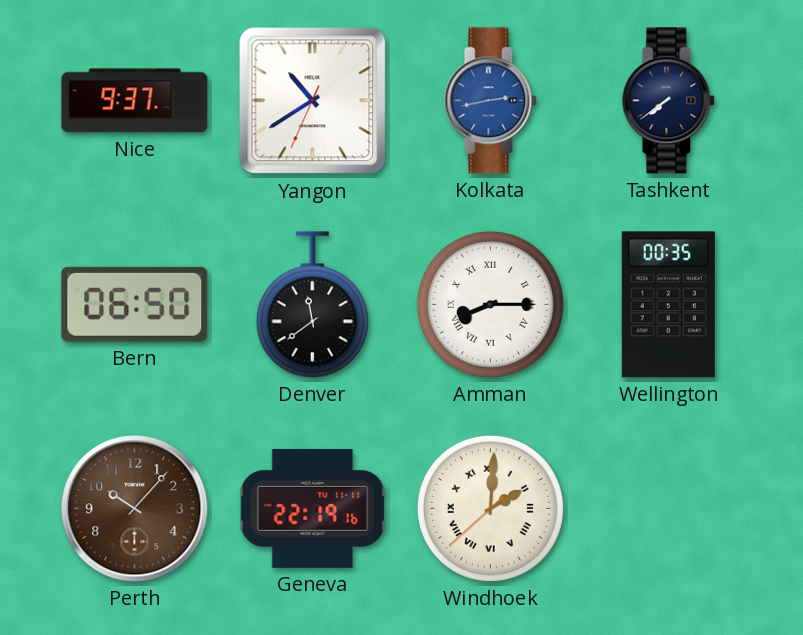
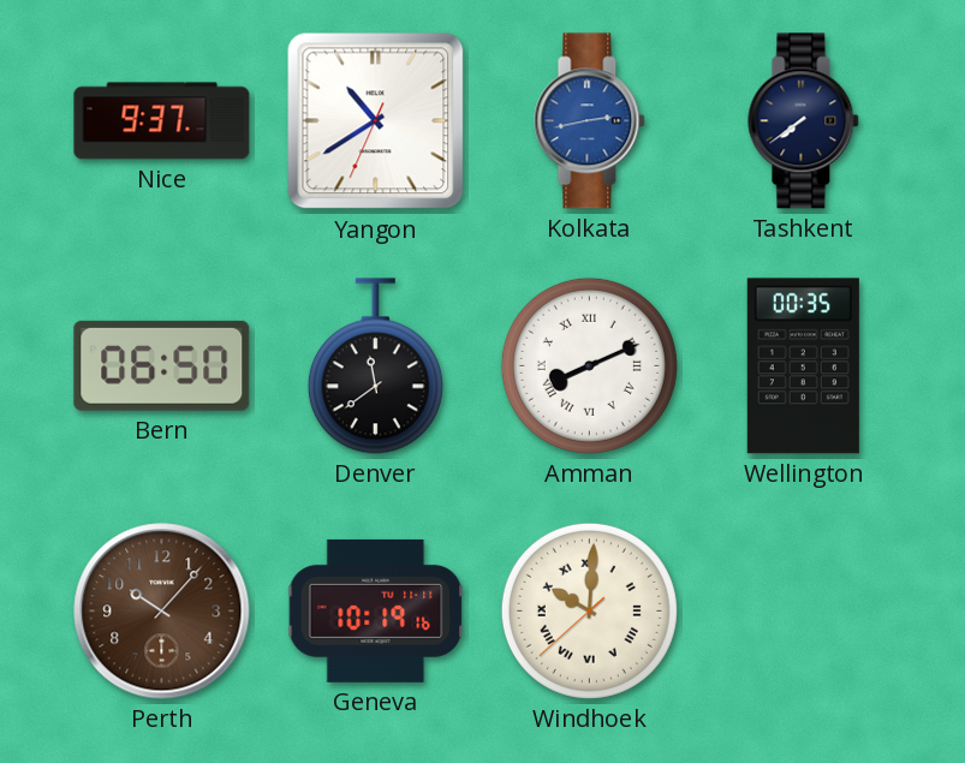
Amman: 8:15 -> 8:11 (589, 365)
Geneva: 22:19 -> 10:19 (376, 610)
Windhoek: 2:00 -> 10:00 (589, 610)
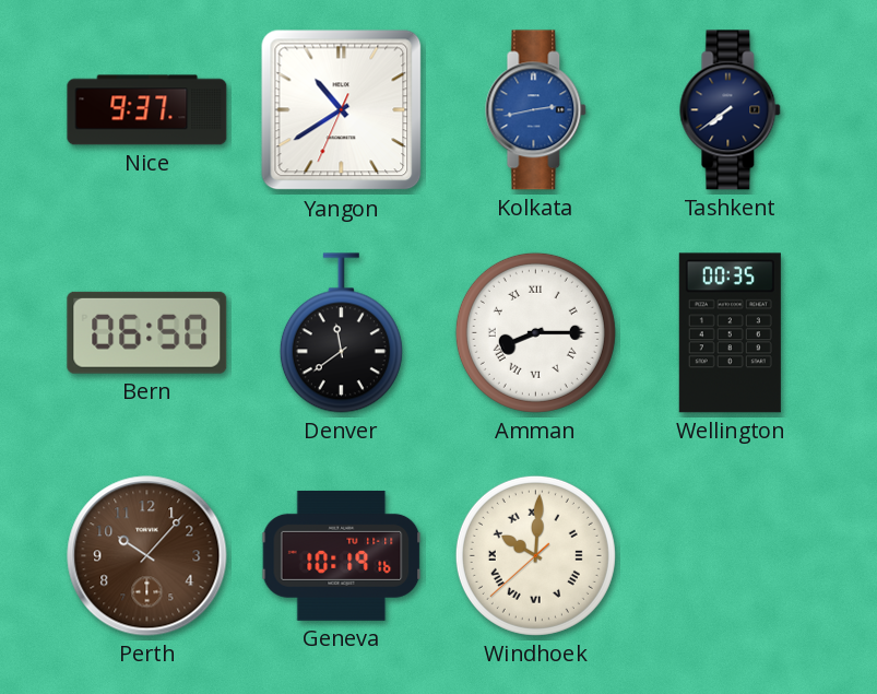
Amman: 8:11 -> 8:15 (535, 332)
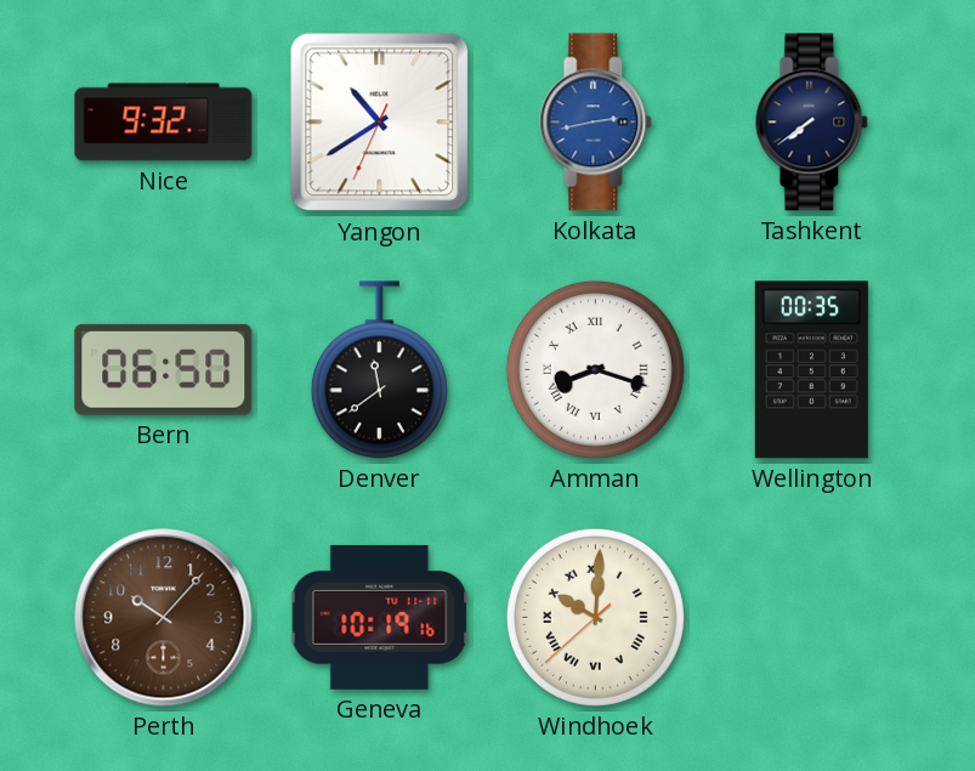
Nice: 9:37 -> 9:32 (164, 123)
Amman: 8:15 -> 8:18 (595, 369)
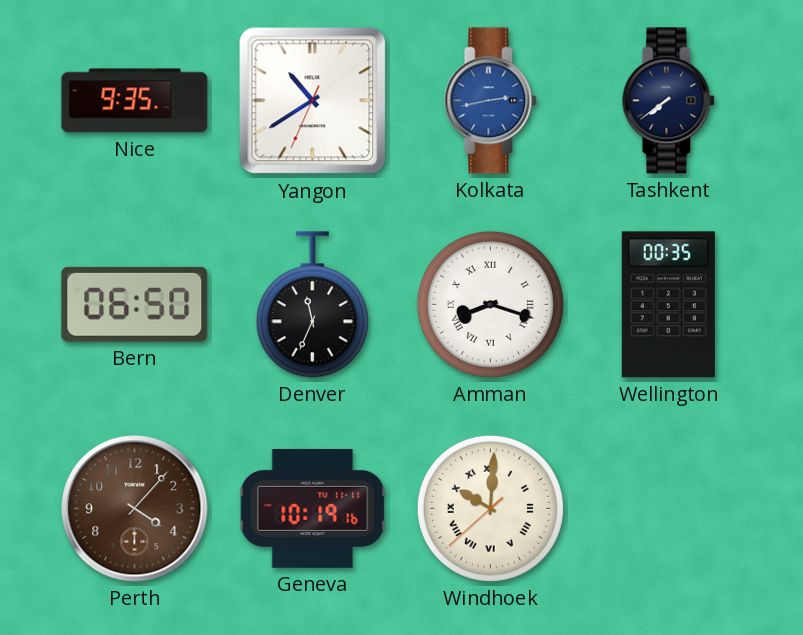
Nice: 9:32 -> 9:35 (135, 101)
Denver: 11:39 -> 11:34 (312, 305)
Perth: 10:07 -> 4:07 (135, 509)
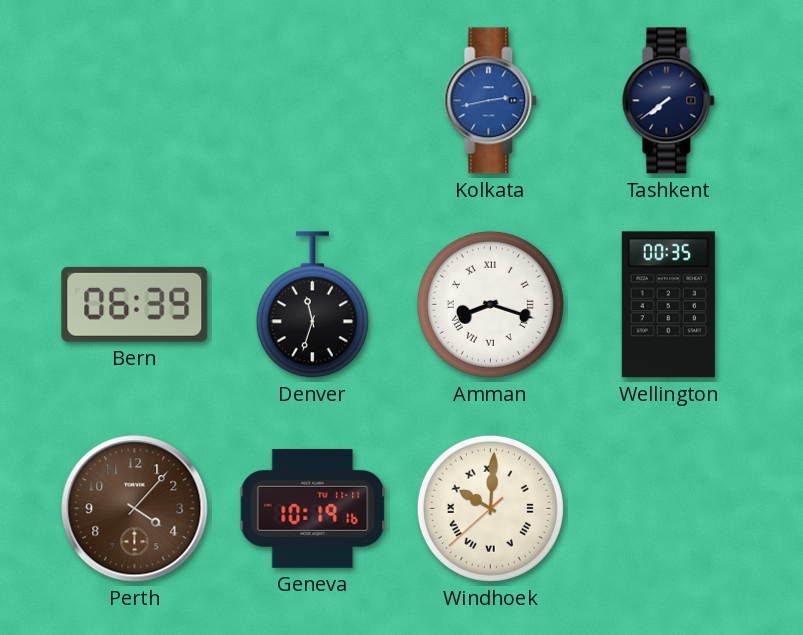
Nice: 9:35 -> none (135, 101)
Yangon: 10:39 -> none (313, 101)
Bern: 06:50 -> 06:39 (135, 304)
Denver: 11:34 -> 11:33 (312, 305)
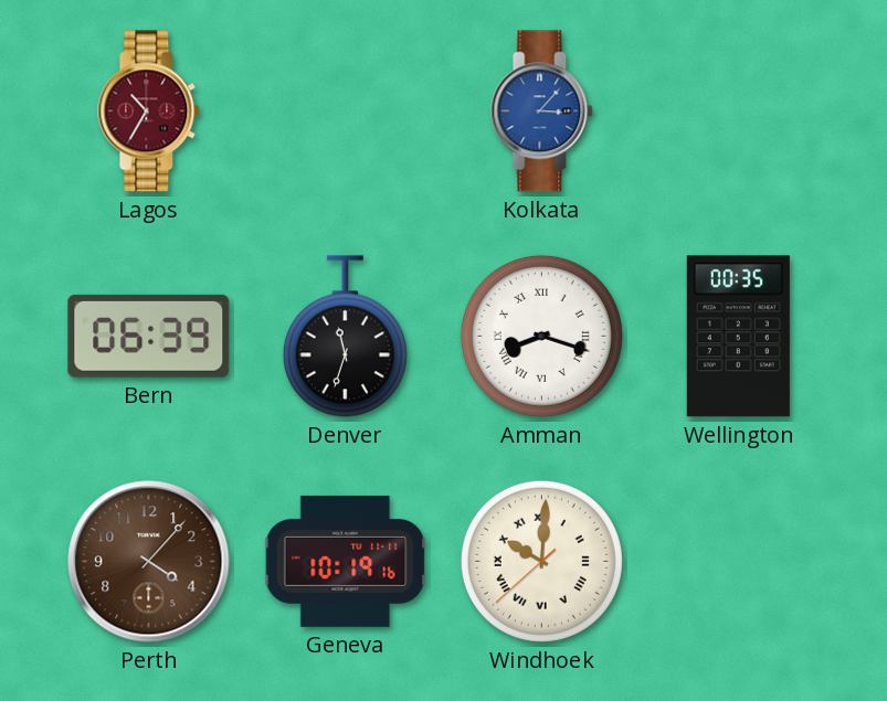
Lagos: none -> 10:35 (149, 111)
Kolkata: 2:43 -> 3:07 (542, 111)
Tashkent: 7:39 -> none (669, 101)
